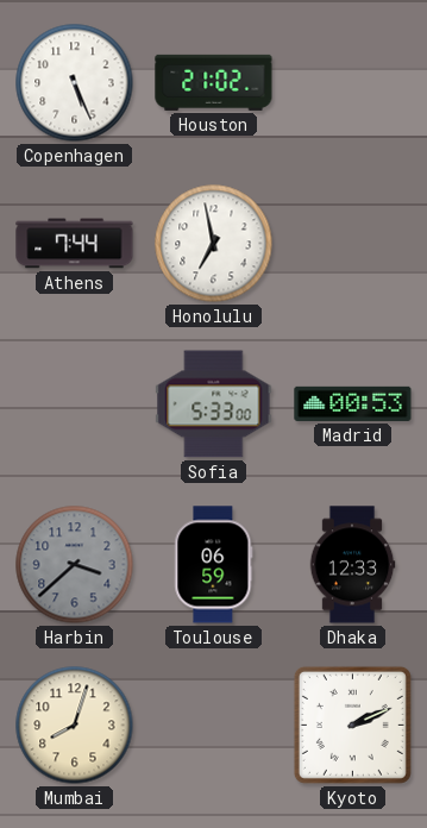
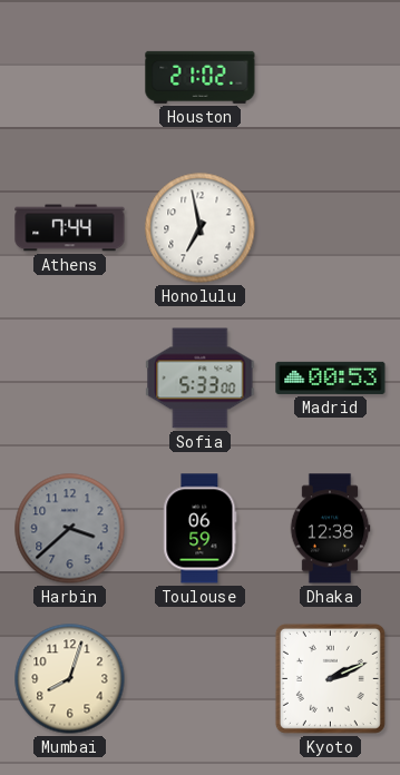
Copenhagen: 5:26 -> none (75, 83)
Dhaka: 12:33 -> 12:38 (330, 529)
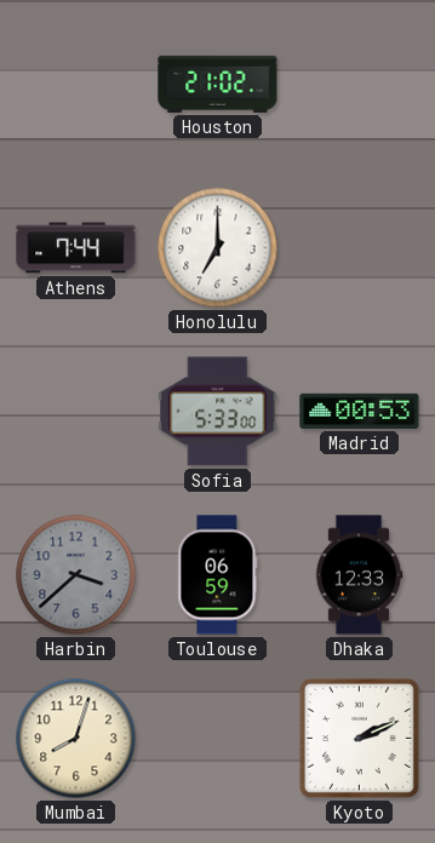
Honolulu: 6:58 -> 7:00 (218, 248)
Dhaka: 12:38 -> 12:33 (359, 575)
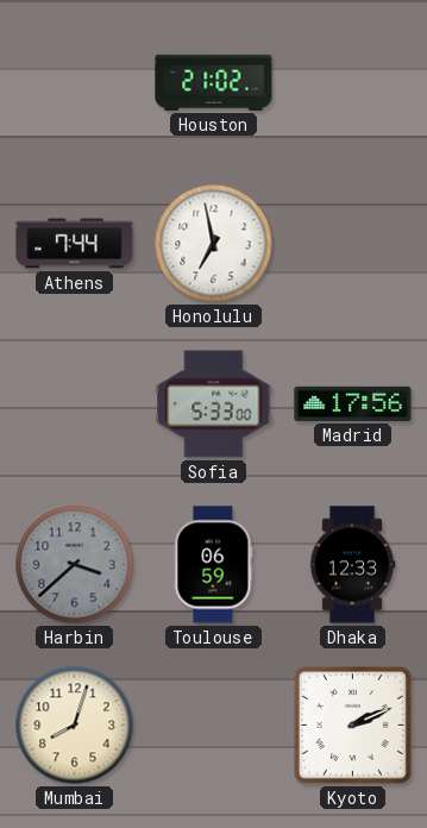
Honolulu: 7:00 -> 6:58 (214, 244)
Madrid: 00:53 -> 17:56 (353, 403)
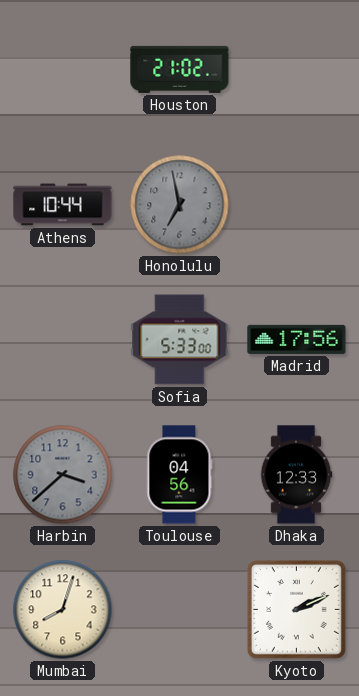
Athens: 7:44 -> 10:44 (63, 205)
Honolulu dial: white -> grey (180, 205)
Toulouse: 06:59 -> 04:56 (180, 475)
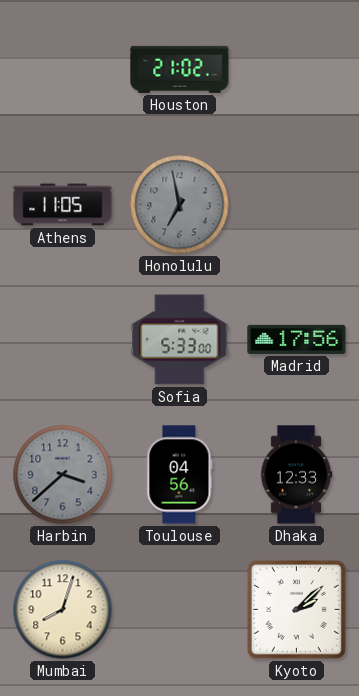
Athens: 10:44 -> 11:05 (63, 205)
Kyoto: 2:11 -> 2:08 (296, 609)
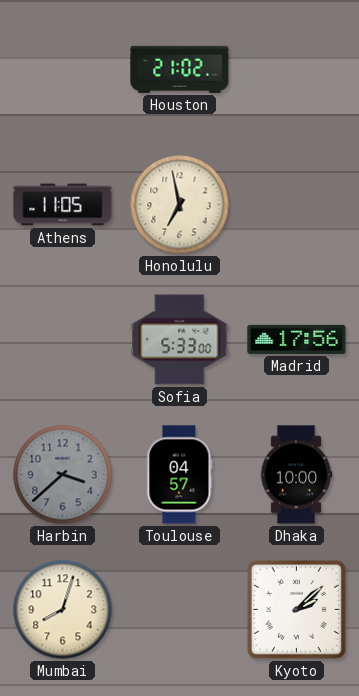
Honolulu dial: grey -> cream (180, 205)
Toulouse: 04:56 -> 04:57 (180, 475)
Dhaka: 12:33 -> 10:00 (296, 475)
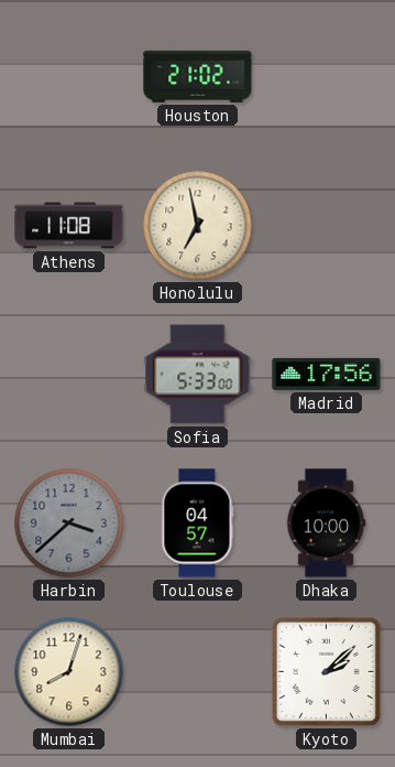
Athens: 11:05 -> 11:08 (69, 226)
